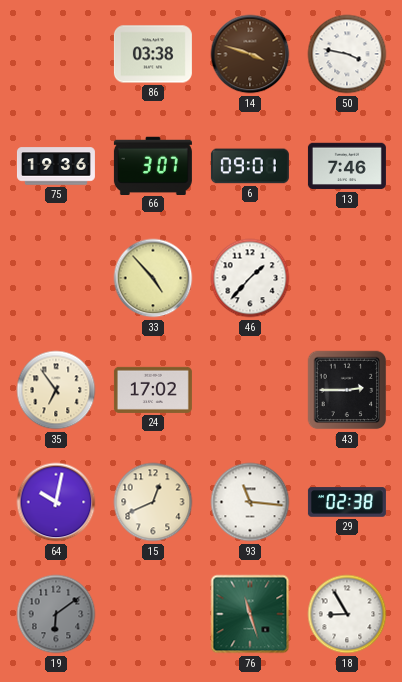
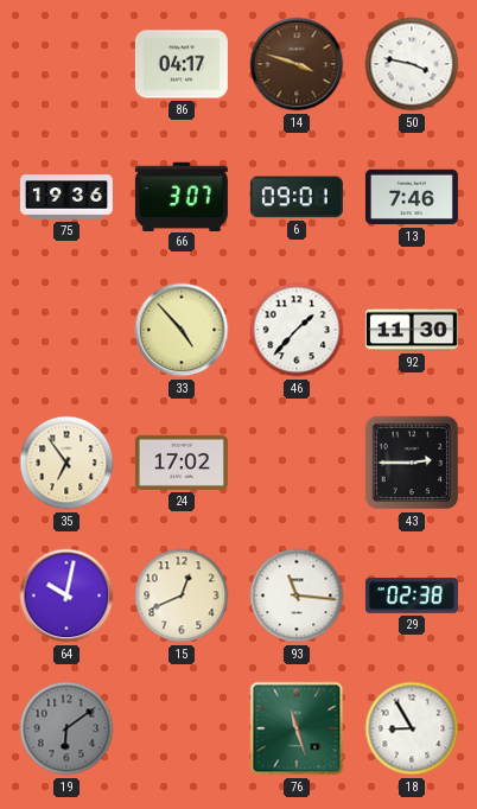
86: 03:38 -> 04:17 (182, 64)
92: none -> 11:30 (412, 330)
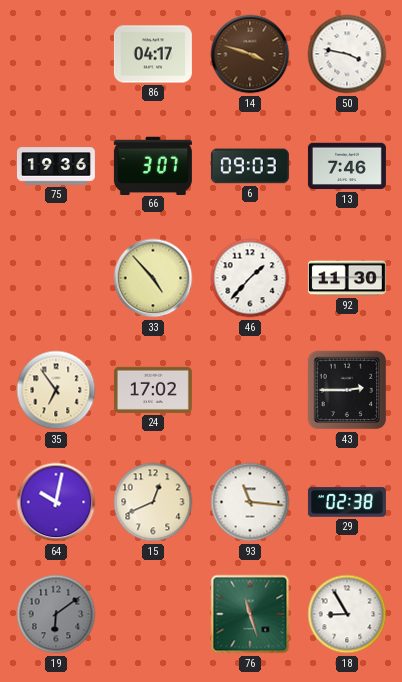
6: 09:01 -> 09:03 (250, 166)
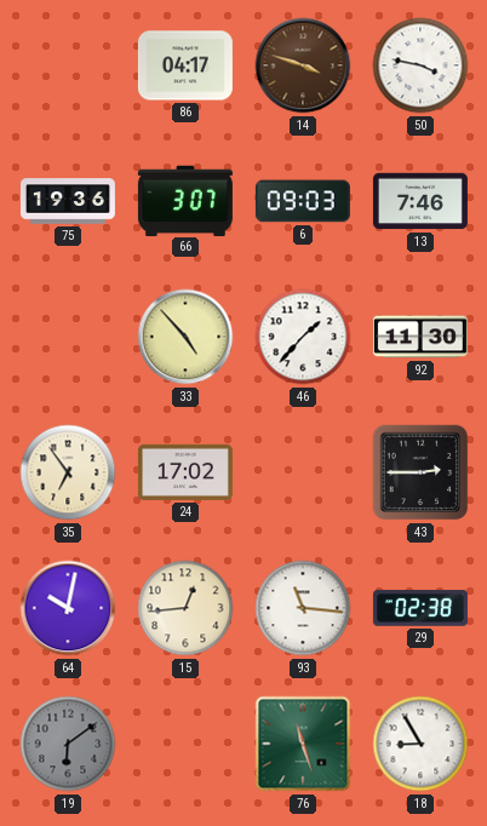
15: 12:41 -> 12:44 (185, 608)
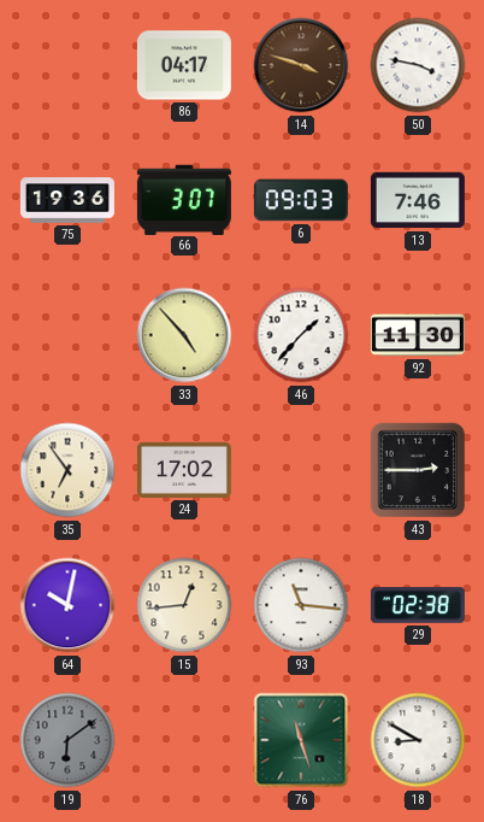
18: 8:55 -> 8:50 (418, 740)
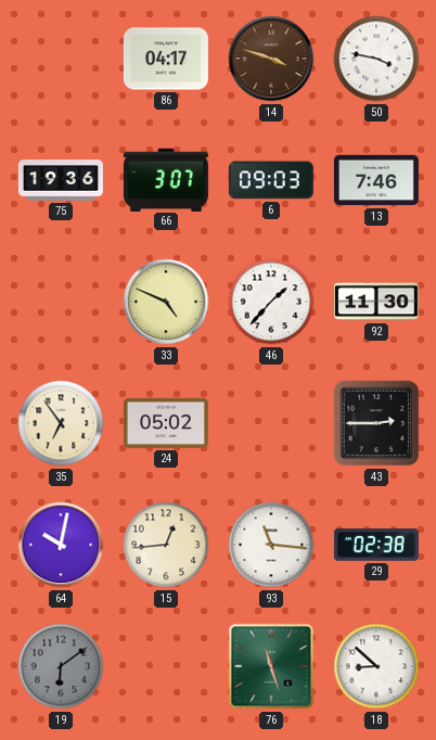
33: 4:53 -> 4:49 (166, 302)
24: 17:02 -> 05:02 (166, 423)
18: 8:50 -> 8:52 (376, 666)
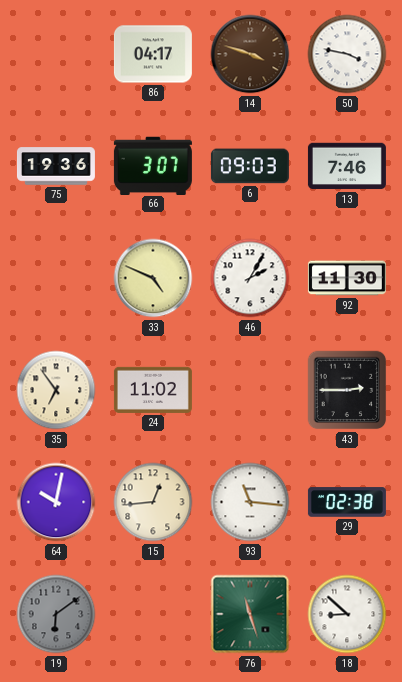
46: 1:37 -> 2:05 (250, 278)
24: 05:02 -> 11:02 (153, 390)
